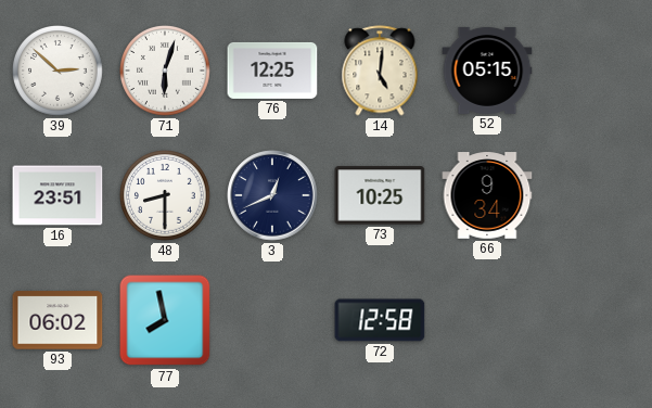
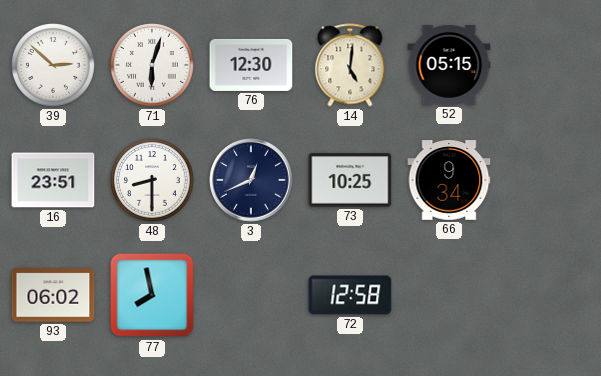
76: 12:25 -> 12:30 (251, 65)
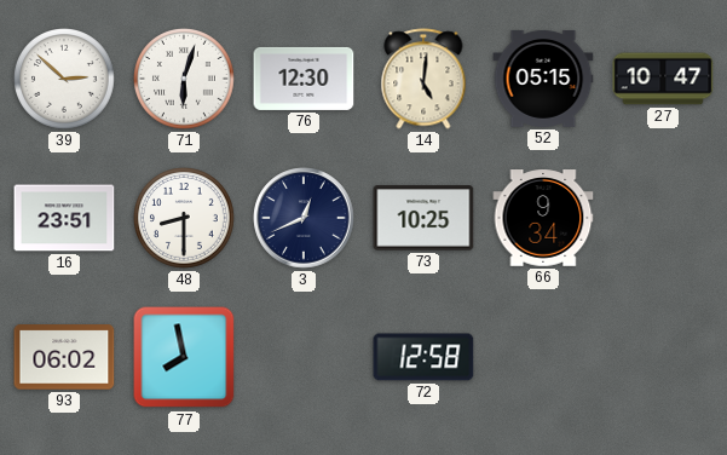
27: none -> 10:47 (663, 79)
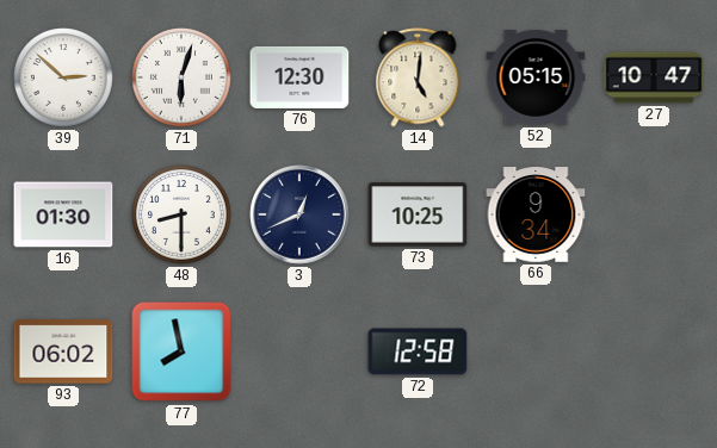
16: 23:51 -> 01:30 (63, 214)
